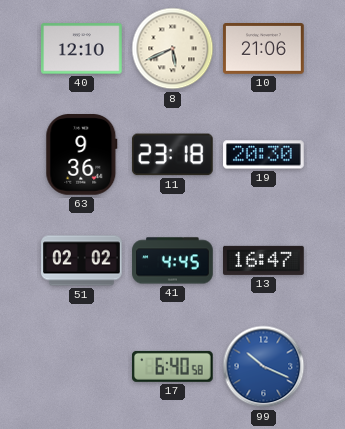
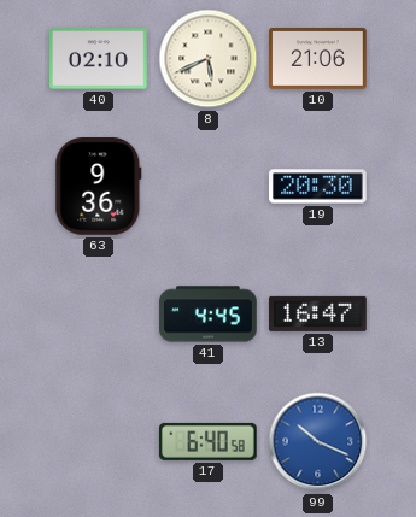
40: 12:10 -> 02:10 (99, 59)
11: 23:18 -> none (172, 155)
51: 02:02 -> none (82, 261)
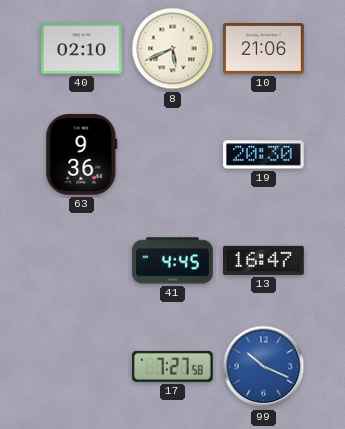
17: 6:40 -> 7:27 (173, 366)
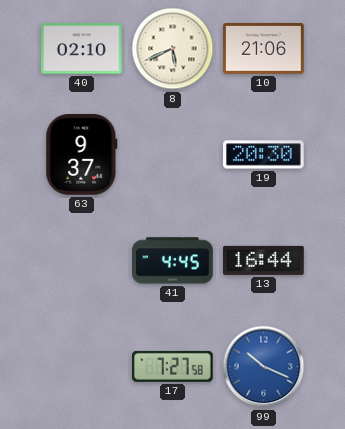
63: 9:36 -> 9:37 (82, 155)
13: 16:47 -> 16:44 (264, 260)
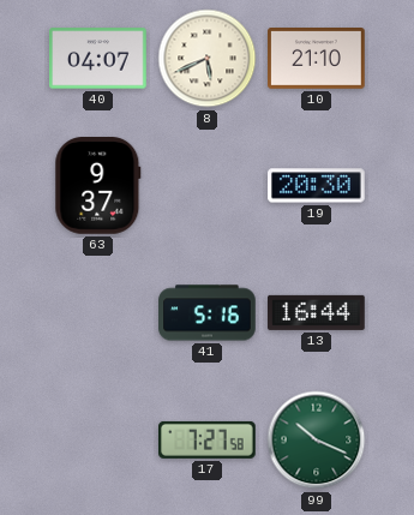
40: 02:10 -> 04:07 (98, 59)
10: 21:06 -> 21:10 (317, 59)
41: 4:45 -> 5:16 (208, 313)
99 dial: blue -> green (317, 441)
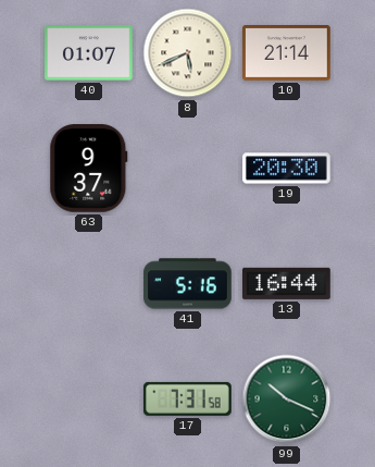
40: 04:07 -> 01:07 (89, 53)
10: 21:10 -> 21:14 (287, 53)
17: 7:27 -> 7:31 (188, 398)
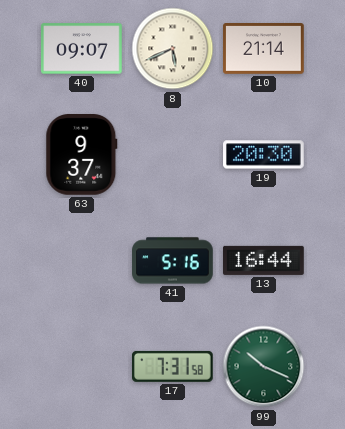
40: 01:07 -> 09:07 (82, 49)
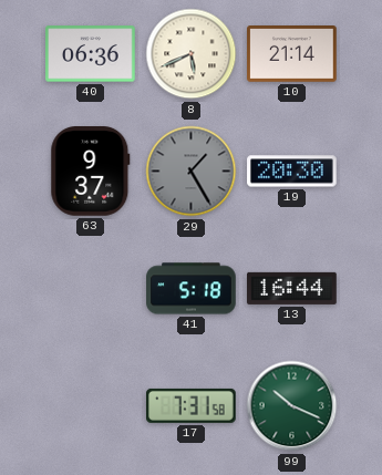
40: 09:07 -> 06:36 (91, 54)
29: none -> 1:25 (192, 172)
41: 5:16 -> 5:18 (192, 289)
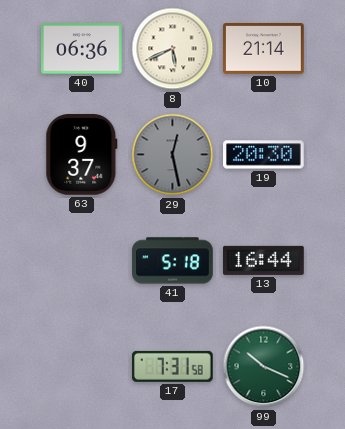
29: 1:25 -> 12:28 (173, 155)
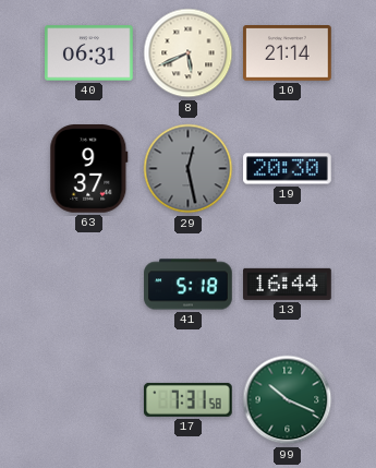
40: 06:36 -> 06:31 (89, 53)
